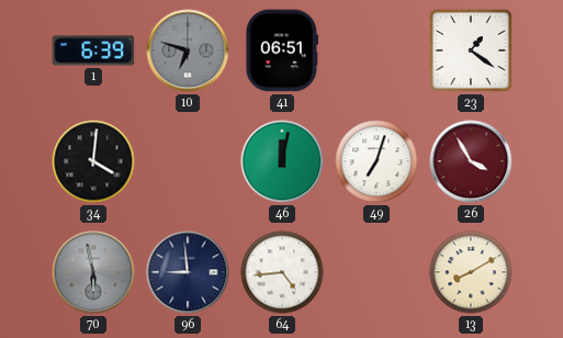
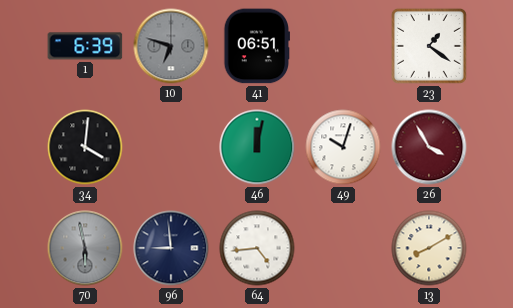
49: 7:03 -> 10:03 (343, 147)
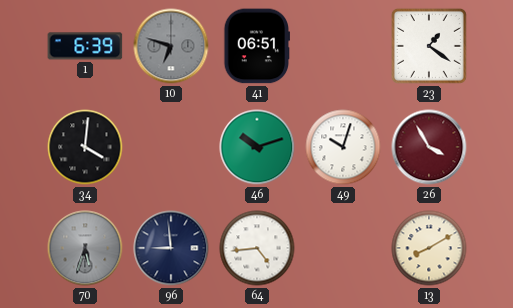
46: 12:02 -> 10:12 (257, 147)
70: 5:58 -> 5:33 (85, 248)
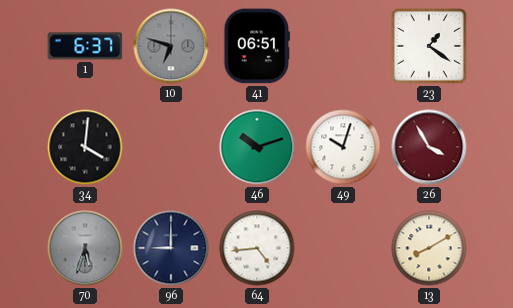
1: 6:39 -> 6:37 (85, 46)
96: 8:59 -> 9:00 (171, 248)
